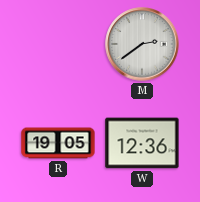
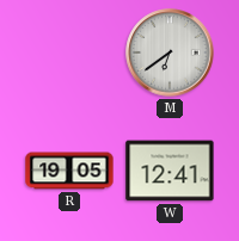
M: 2:39 -> 6:39 (170, 52)
W: 12:36 -> 12:41 (170, 171)
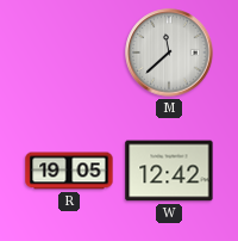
M: 6:39 -> 11:38 (169, 52)
W: 12:41 -> 12:42 (169, 171)
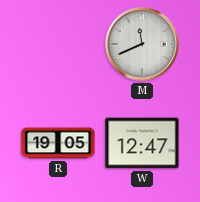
M: 11:38 -> 11:41 (142, 44)
W: 12:42 -> 12:47 (142, 143)
